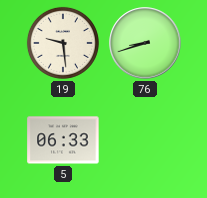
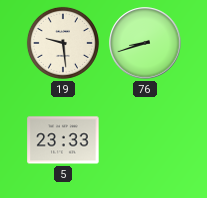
5: 06:33 -> 23:33 (63, 140)
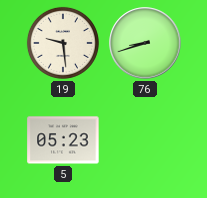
5: 23:33 -> 05:23 (63, 140)
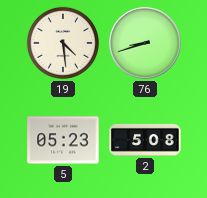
19: 9:29 -> 4:29 (63, 43)
2: none -> 5:08 (145, 140)
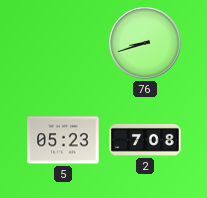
19: 4:29 -> none (63, 43)
2: 5:08 -> 7:08 (145, 140)
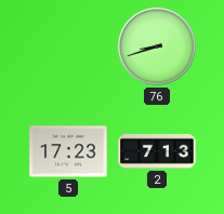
5: 05:23 -> 17:23 (68, 151)
2: 7:08 -> 7:13 (157, 151)
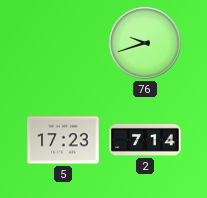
76: 8:42 -> 9:42 (145, 43)
2: 7:13 -> 7:14 (145, 140)
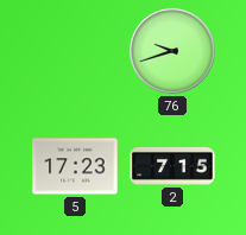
2: 7:14 -> 7:15 (172, 166)
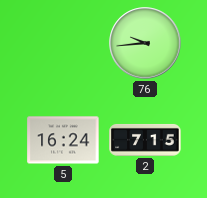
76: 9:42 -> 9:44 (145, 43)
5: 17:23 -> 16:24 (63, 140)
